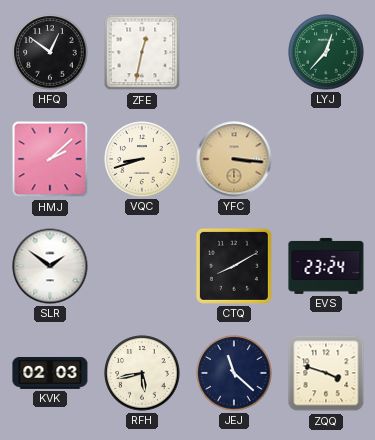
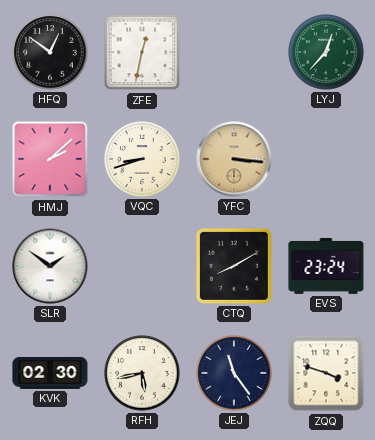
KVK: 02:03 -> 02:30 (50, 373)
JEJ: 11:22 -> 11:24 (234, 373)
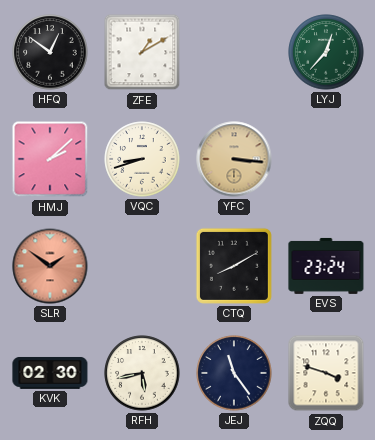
ZFE: 12:32 -> 1:10 (142, 52)
SLR dial: white -> salmon (50, 266)
